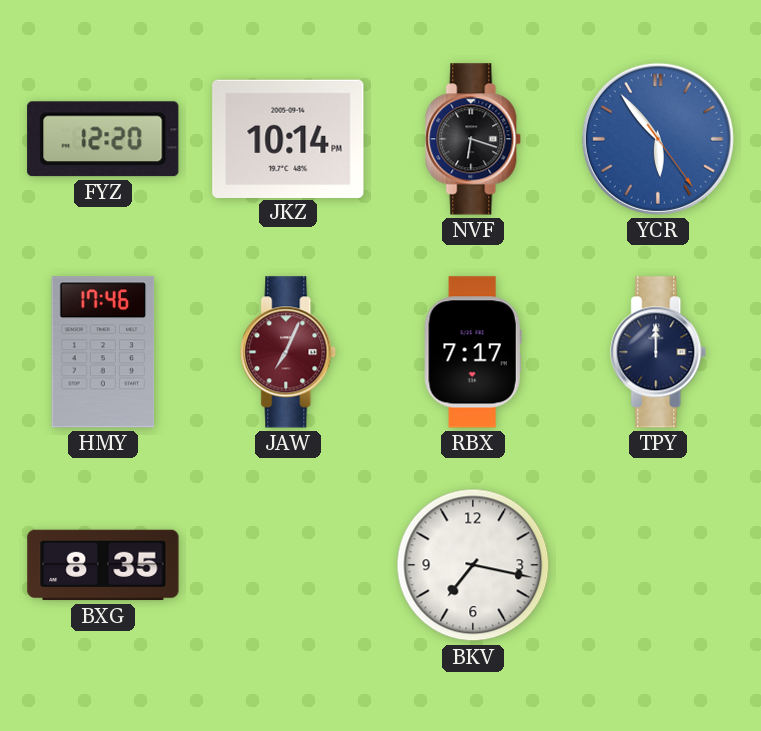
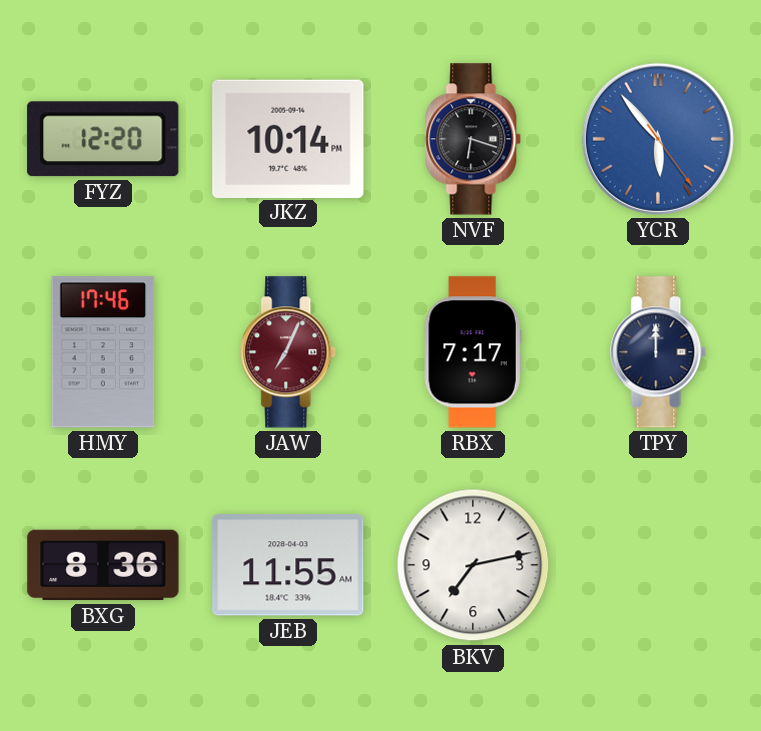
BXG: 8:35 -> 8:36 (103, 565)
JEB: none -> 11:55 (288, 565)
BKV: 7:17 -> 7:13 (473, 565)
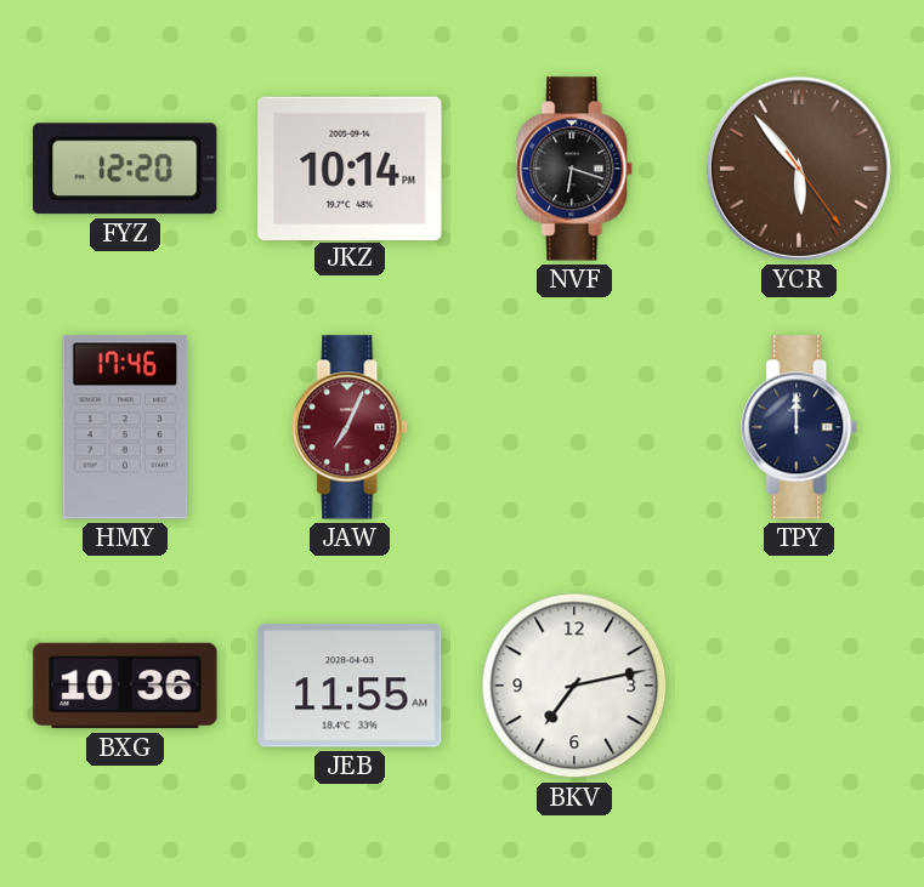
YCR dial: blue -> brown (799, 169)
RBX: 7:17 -> none (473, 352)
BXG: 8:36 -> 10:36 (125, 686)
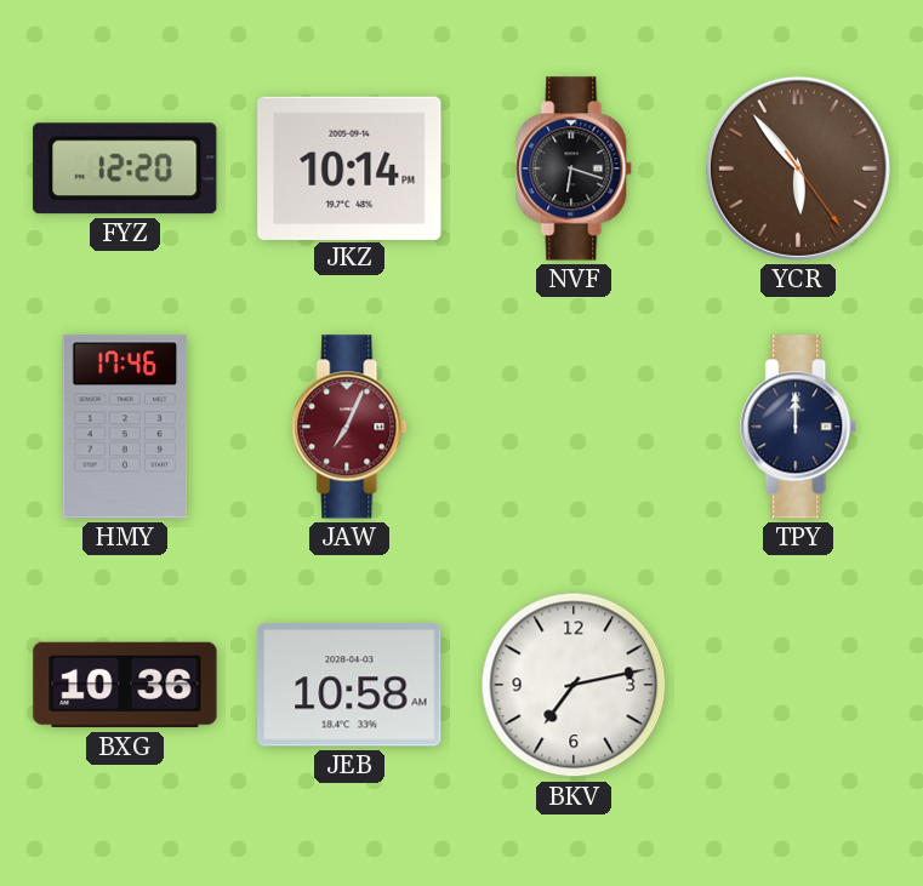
JEB: 11:55 -> 10:58 (349, 685)
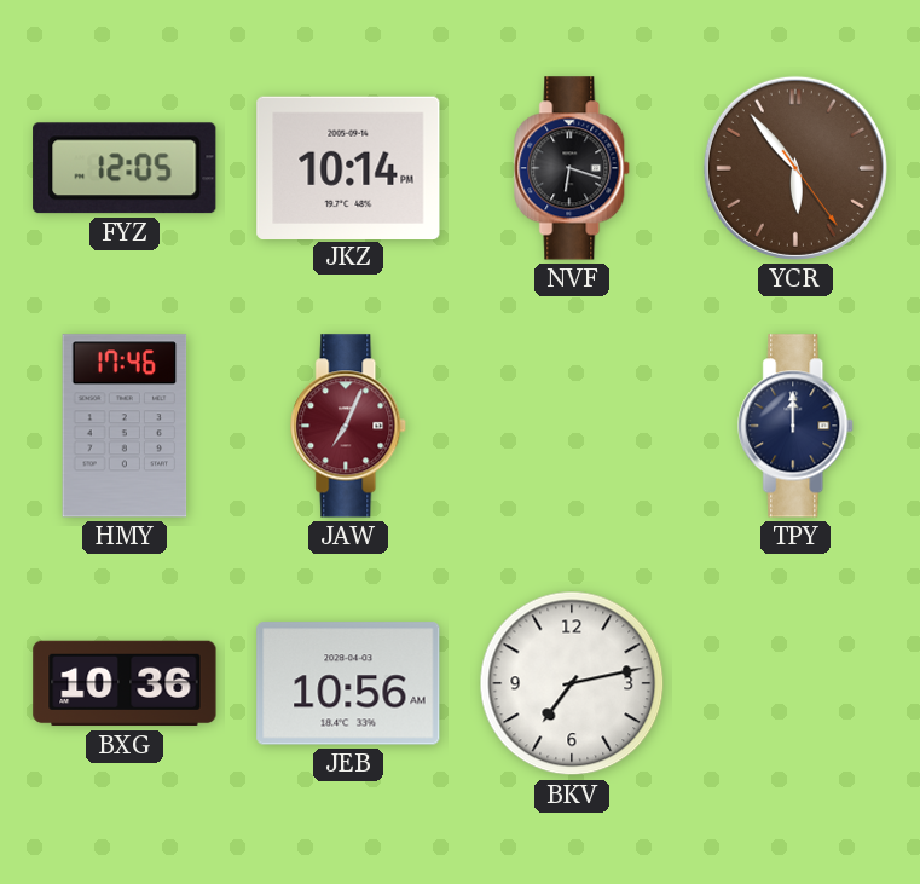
FYZ: 12:20 -> 12:05 (125, 168)
JEB: 10:58 -> 10:56 (348, 683)
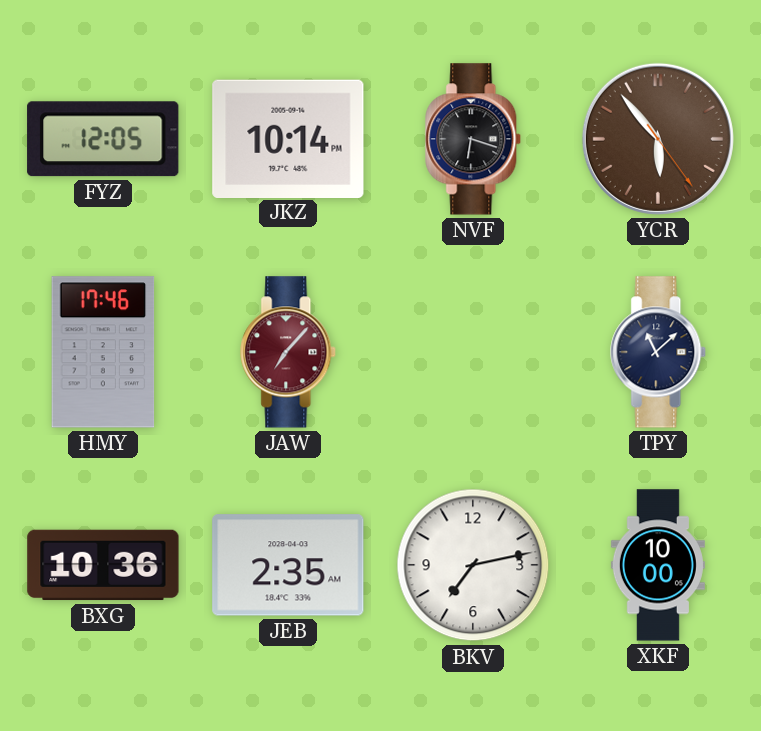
JAW: 7:04 -> 7:07 (289, 352)
TPY: 12:00 -> 11:08 (659, 352)
JEB: 10:56 -> 2:35 (288, 565)
XKF: none -> 10:00 (658, 565)
